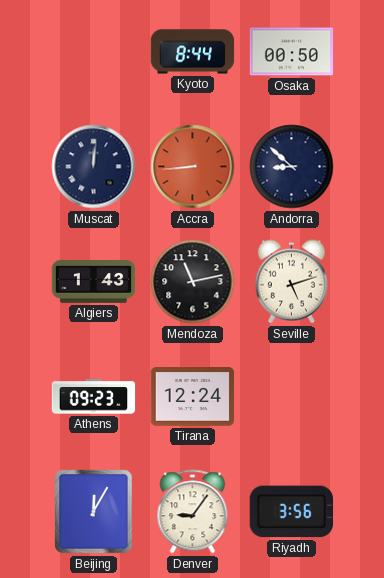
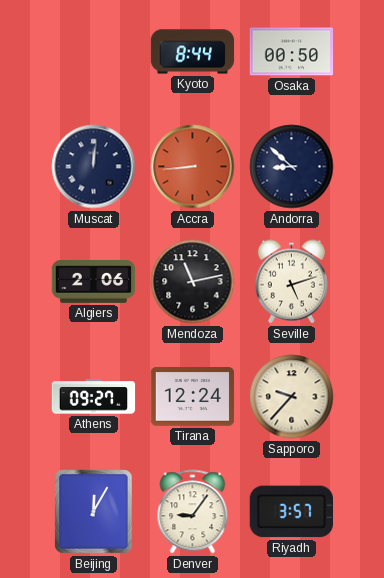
Algiers: 1:43 -> 2:06 (94, 282)
Athens: 09:23 -> 09:27 (94, 397)
Sapporo: none -> 9:37 (292, 397)
Riyadh: 3:56 -> 3:57 (291, 512)
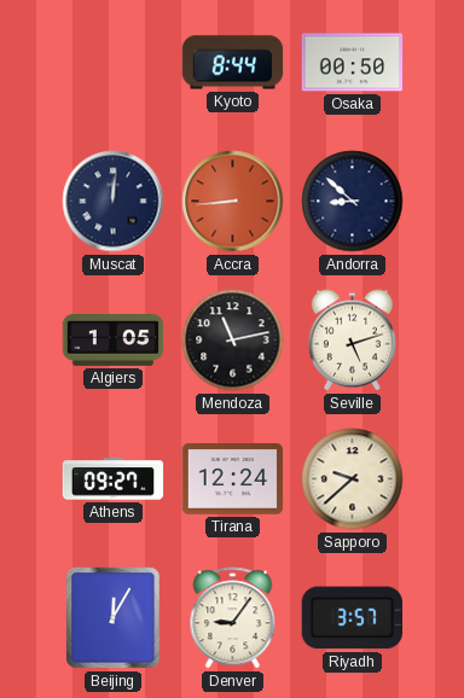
Algiers: 2:06 -> 1:05 (114, 341)
Sapporo: 9:37 -> 9:38 (353, 479)
